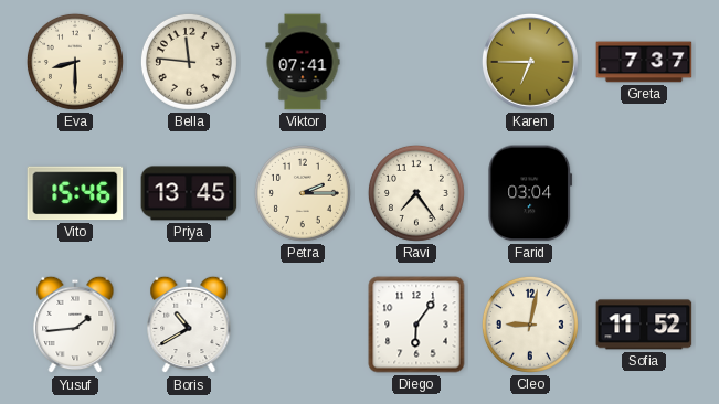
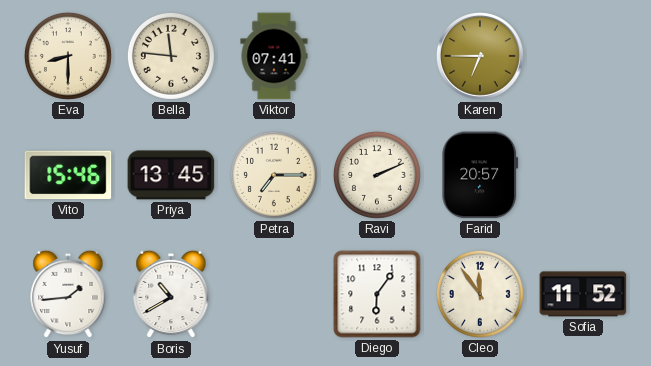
Greta: 7:37 -> none (644, 62)
Petra: 2:15 -> 7:15 (274, 175)
Ravi: 7:24 -> 2:11 (377, 175)
Farid: 03:04 -> 20:57 (480, 175)
Cleo: 9:02 -> 11:54 (480, 294)
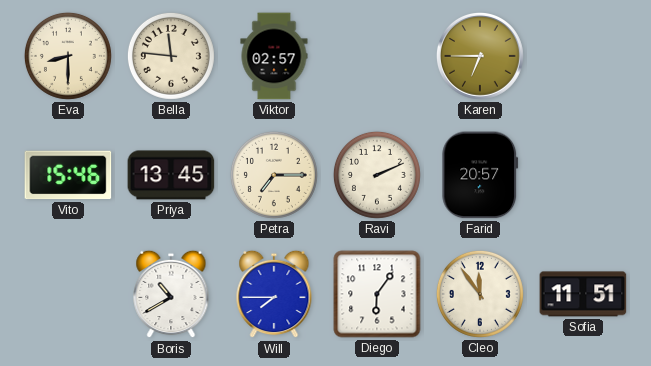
Viktor: 07:41 -> 02:57 (274, 56)
Yusuf: 1:44 -> none (68, 294)
Will: none -> 7:45 (274, 294)
Sofia: 11:52 -> 11:51 (583, 294)
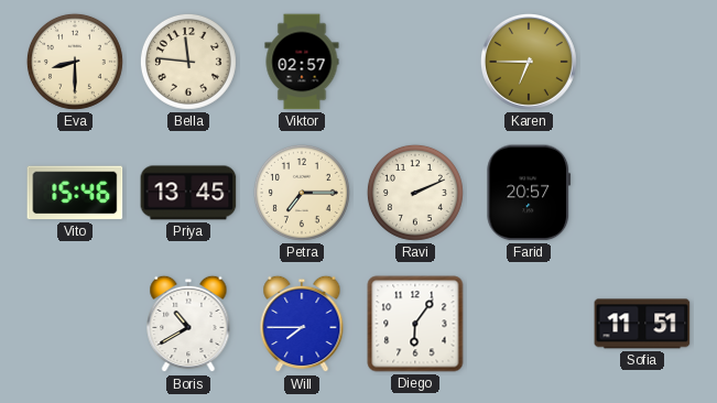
Cleo: 11:54 -> none (480, 294)
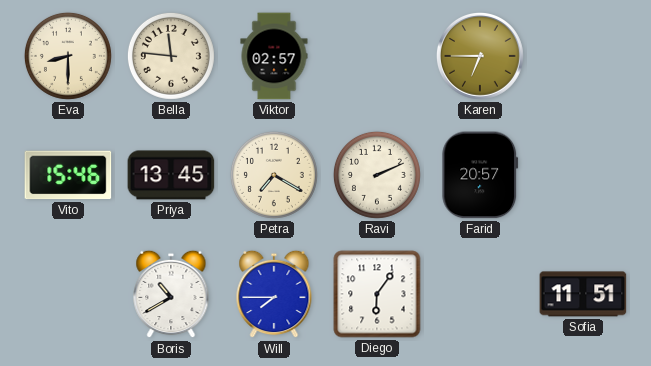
Petra: 7:15 -> 7:20 (274, 175)
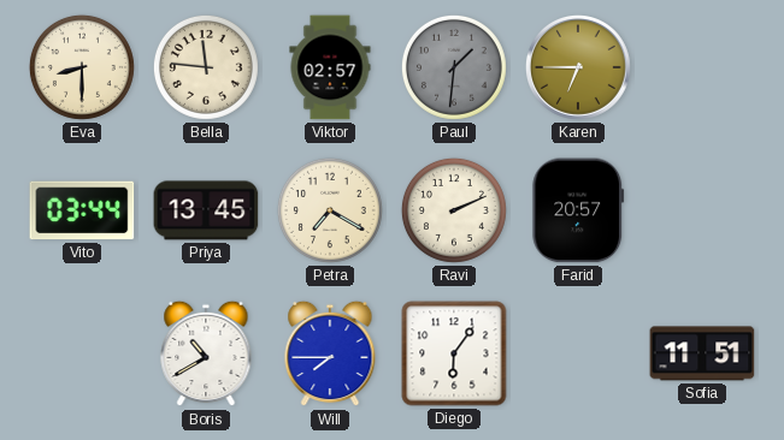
Paul: none -> 1:31 (454, 67)
Vito: 15:46 -> 03:44 (82, 210)
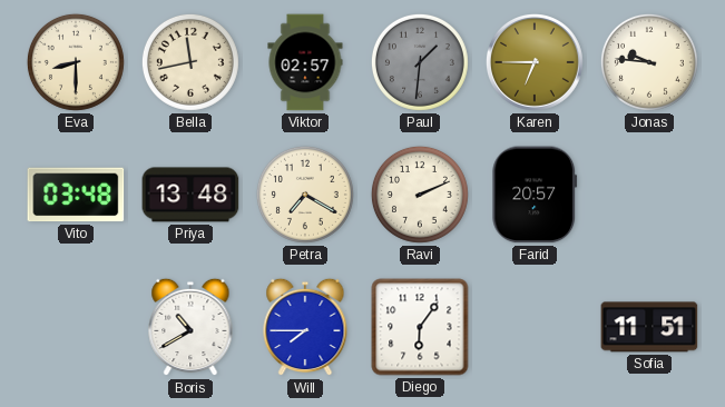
Bella: 11:46 -> 11:43 (190, 62)
Jonas: none -> 9:46 (649, 62)
Vito: 03:44 -> 03:48 (76, 195)
Priya: 13:45 -> 13:48 (190, 195)
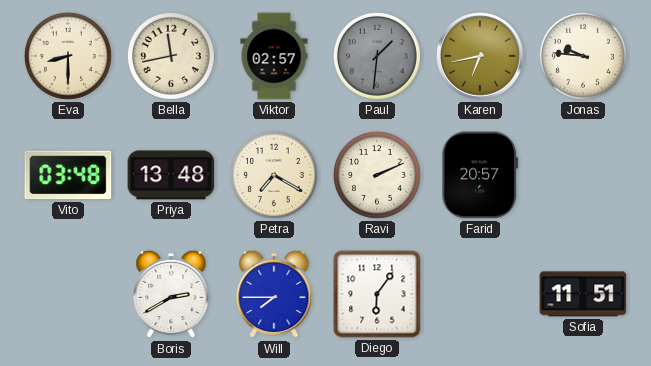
Karen: 6:45 -> 6:43 (480, 56)
Boris: 10:40 -> 2:40 (171, 294)
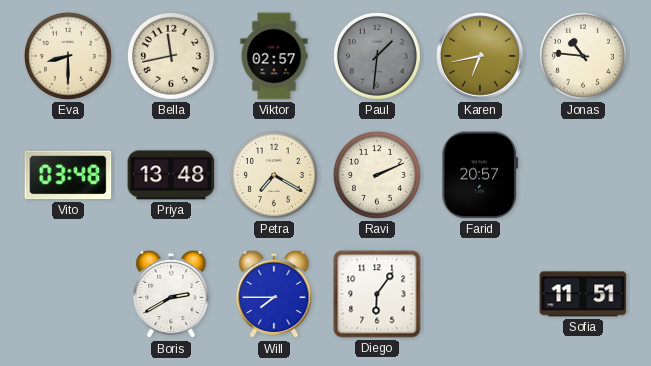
Jonas: 9:46 -> 10:46 (583, 56)
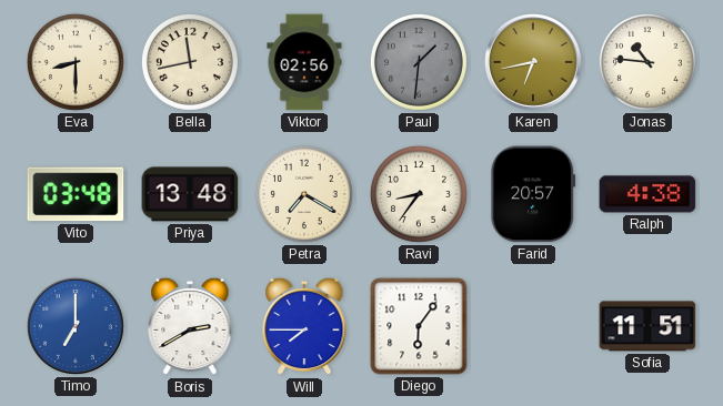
Viktor: 02:57 -> 02:56 (304, 62)
Ravi: 2:11 -> 8:36 (419, 194)
Ralph: none -> 4:38 (647, 194)
Timo: none -> 7:00 (76, 326)
